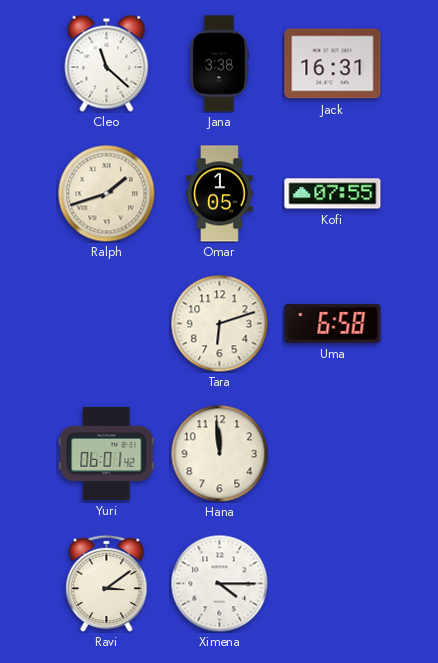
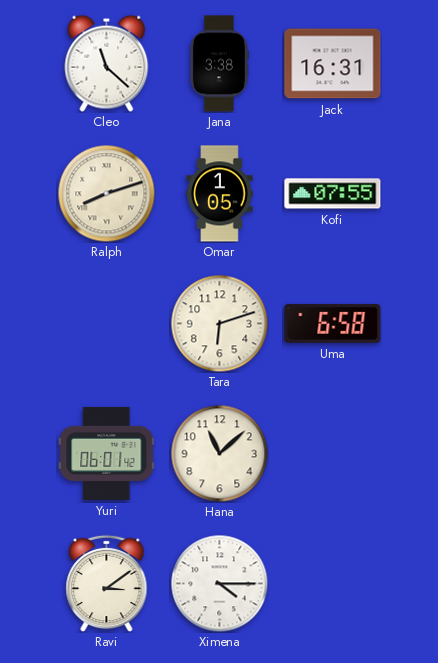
Ralph: 1:42 -> 8:12 (106, 193)
Hana: 11:59 -> 11:08 (219, 453)
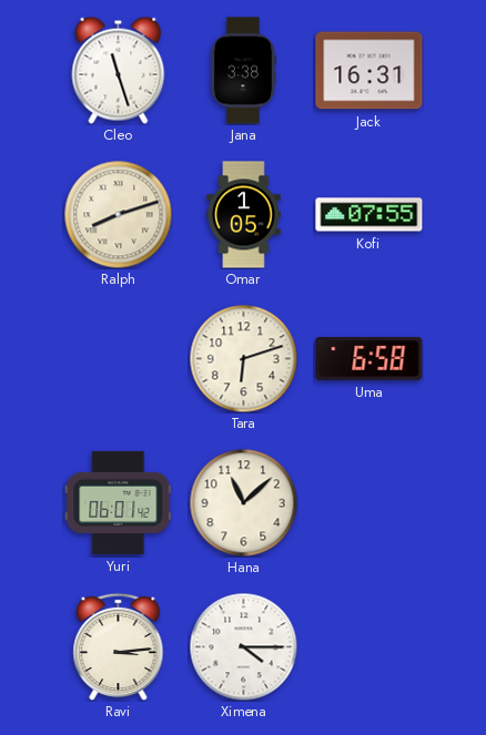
Cleo: 11:22 -> 11:27 (119, 70)
Ravi: 3:09 -> 3:14 (119, 646)
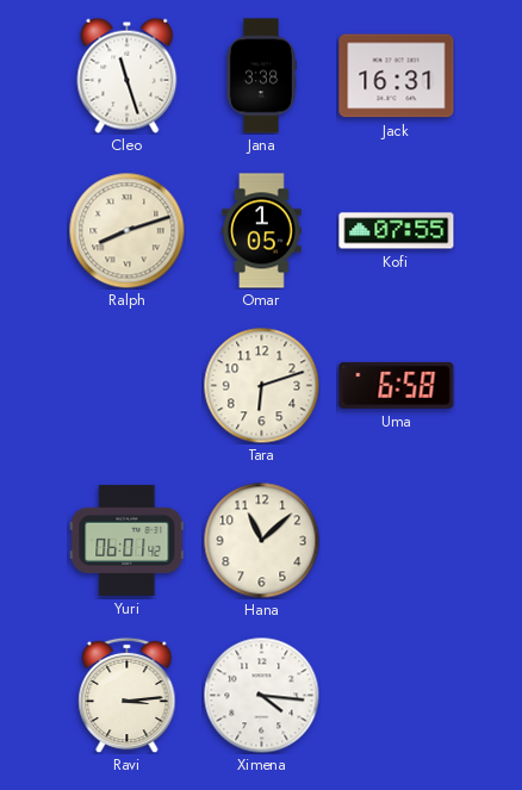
Ximena: 4:15 -> 4:16 (261, 695)
